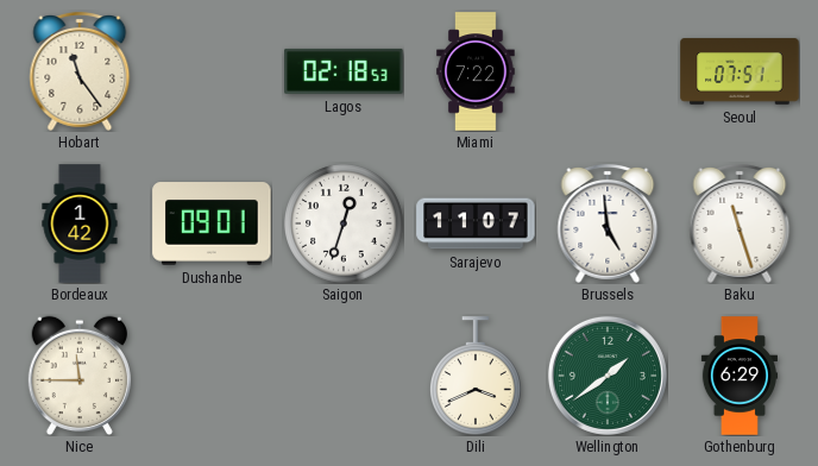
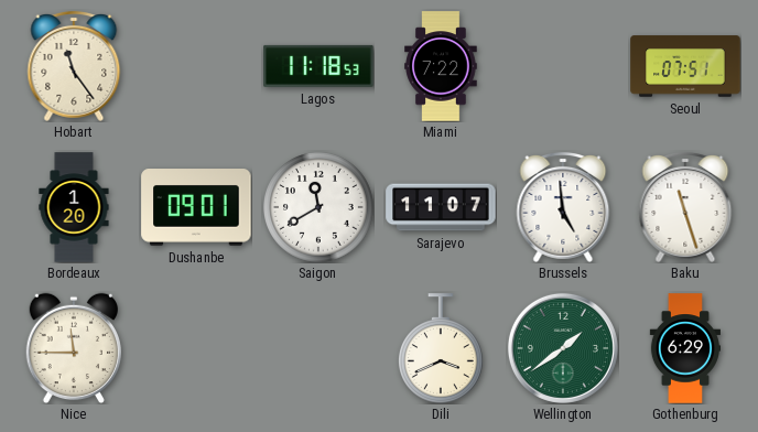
Lagos: 02:18 -> 11:18 (318, 66)
Bordeaux: 1:42 -> 1:20 (74, 207)
Saigon: 12:33 -> 11:40 (320, 208)
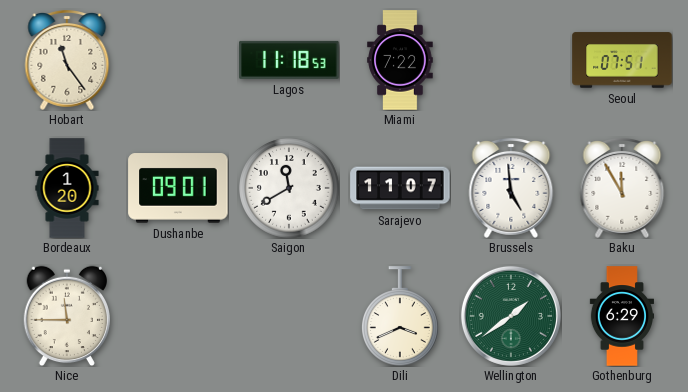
Baku: 11:27 -> 11:55 (622, 188)
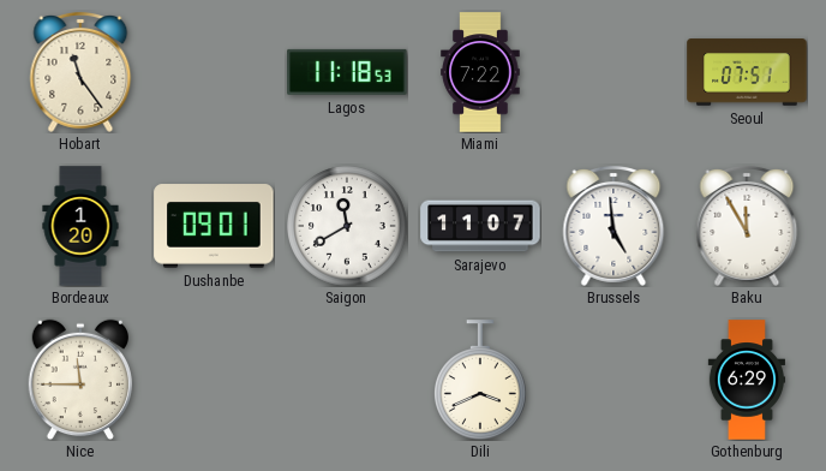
Wellington: 1:39 -> none (511, 316)
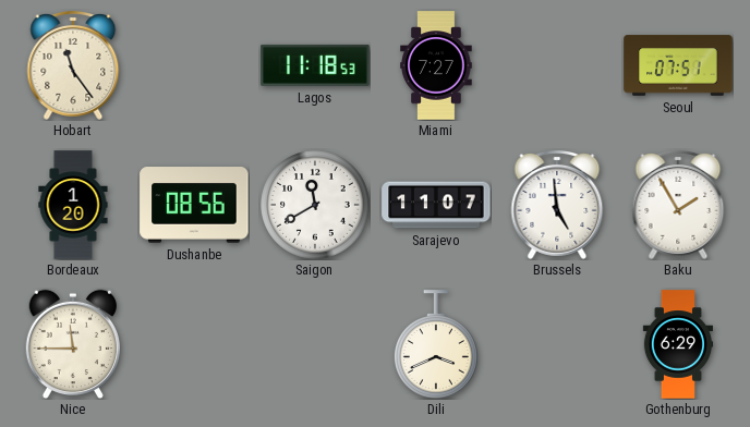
Miami: 7:22 -> 7:27 (436, 65)
Dushanbe: 09:01 -> 08:56 (194, 205)
Baku: 11:55 -> 1:55 (678, 205)
